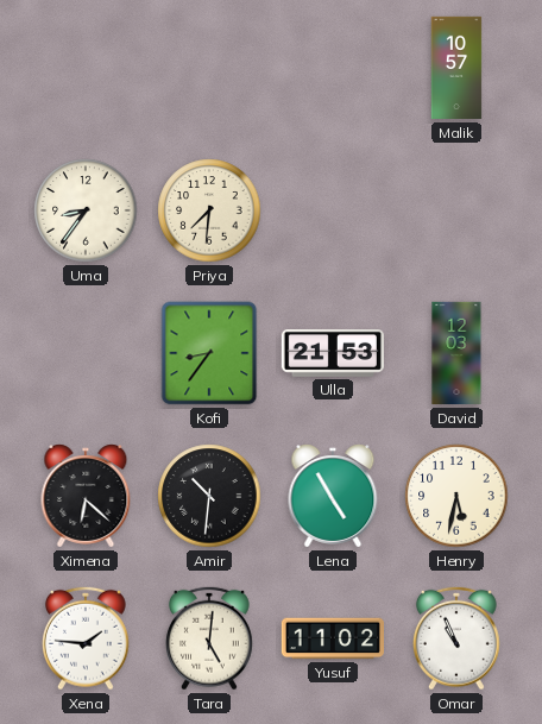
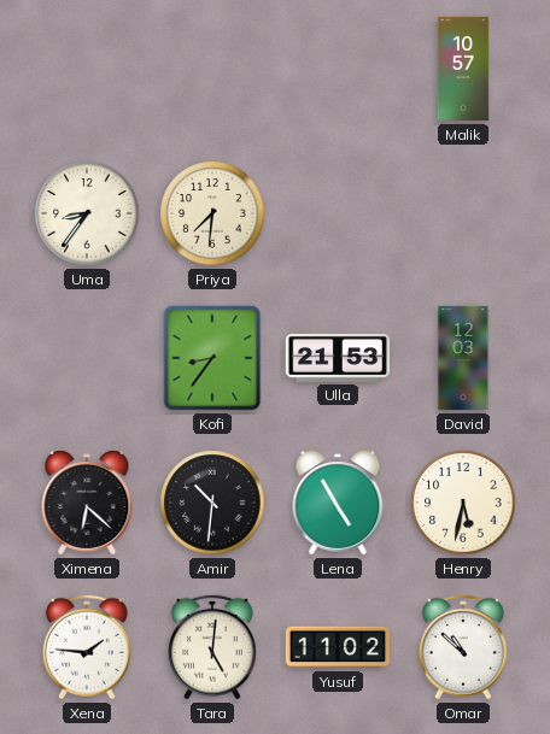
Omar: 10:56 -> 10:52 (463, 647)
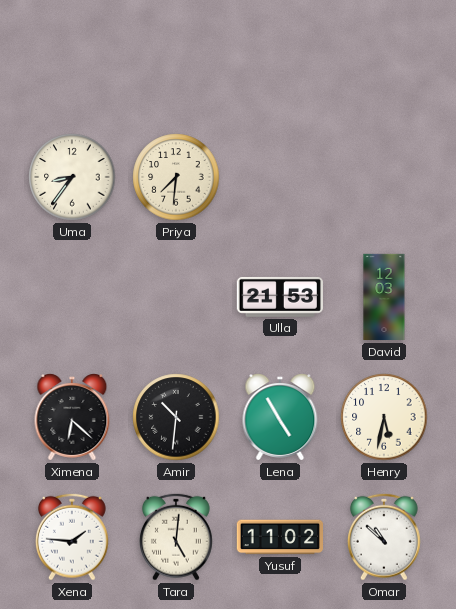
Malik: 10:57 -> none (463, 69)
Kofi: 8:36 -> none (212, 358)
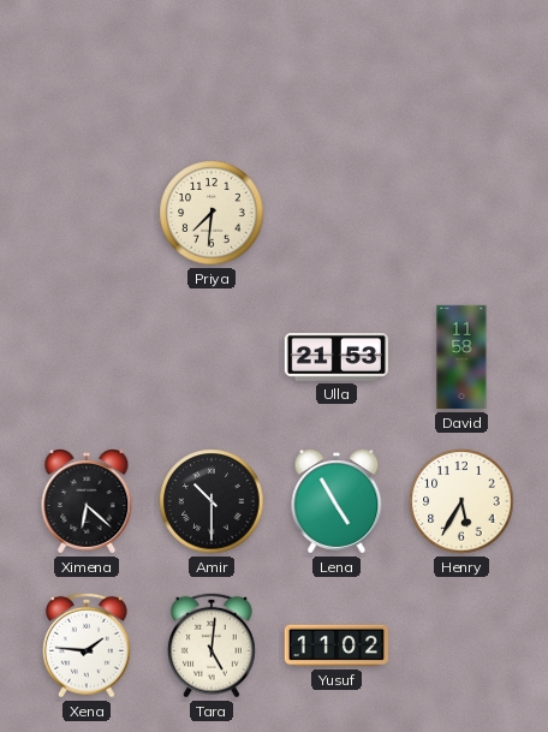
Uma: 8:36 -> none (72, 177)
David: 12:03 -> 11:58 (461, 357)
Amir: 10:31 -> 10:30 (212, 501)
Henry: 5:32 -> 5:35 (461, 501)
Omar: 10:52 -> none (384, 537)
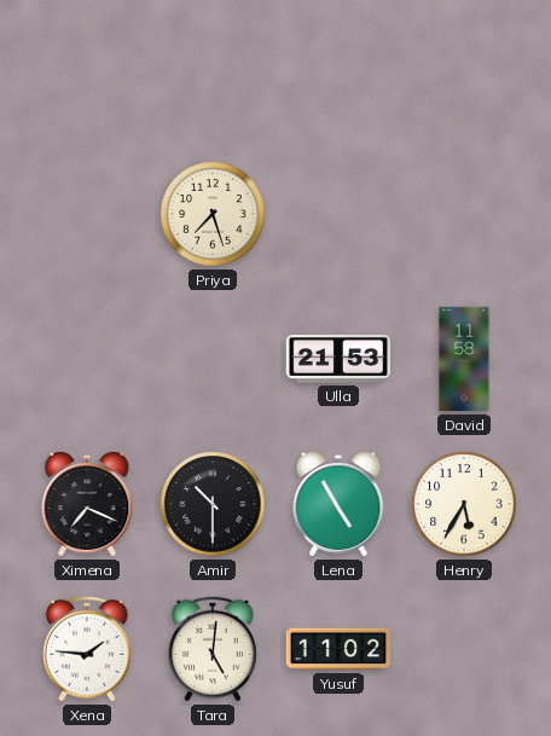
Priya: 7:31 -> 7:27 (213, 214)
Ximena: 6:22 -> 7:19 (87, 504)
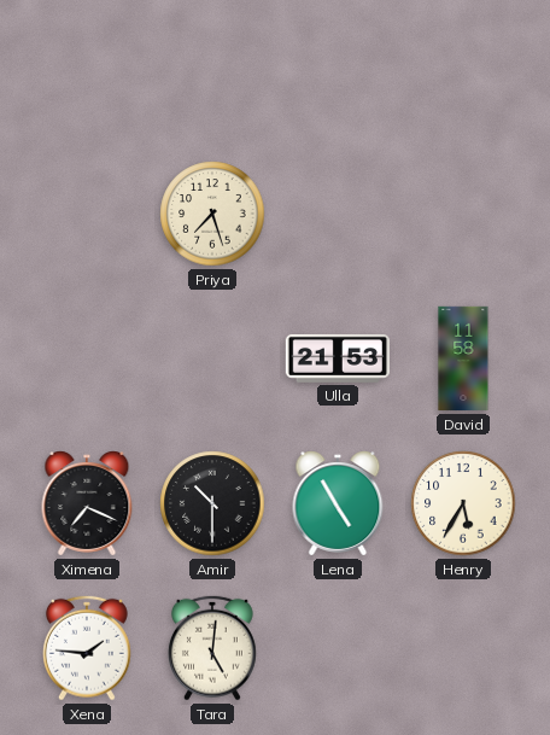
Yusuf: 11:02 -> none (337, 649)
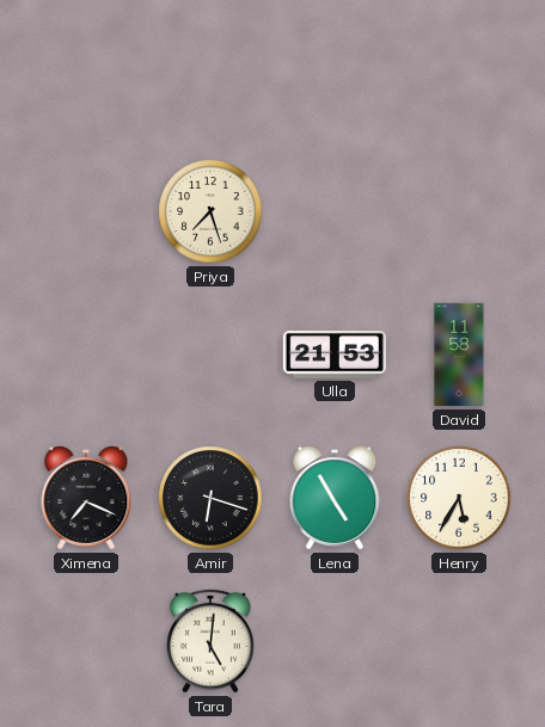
Amir: 10:30 -> 6:18 (210, 498)
Xena: 1:46 -> none (87, 648)
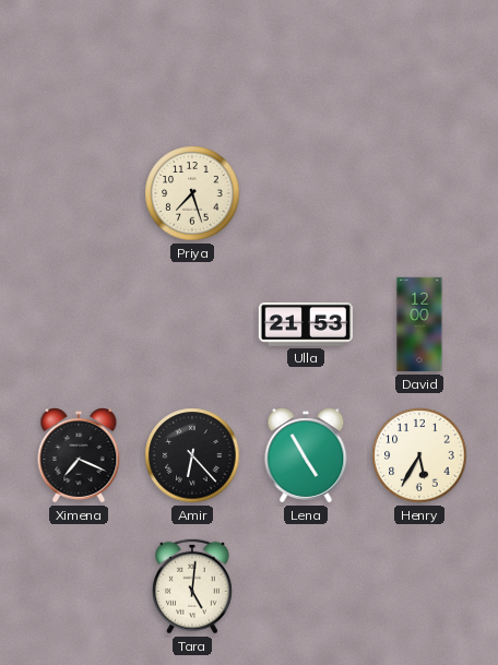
David: 11:58 -> 12:00 (419, 324)
Amir: 6:18 -> 6:23 (192, 455)
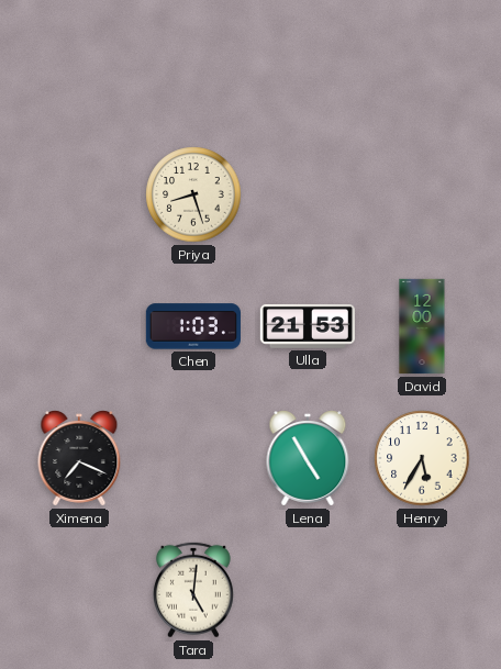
Priya: 7:27 -> 8:27 (193, 194)
Chen: none -> 1:03 (193, 326)
Amir: 6:23 -> none (192, 455)
